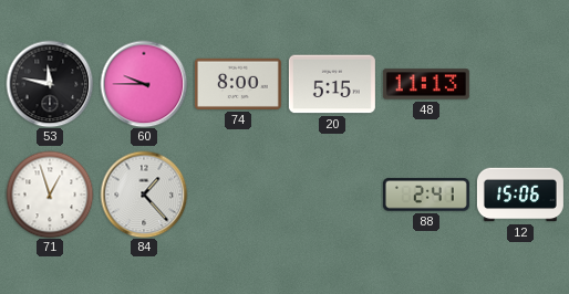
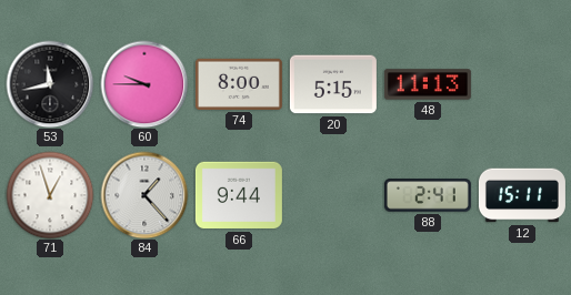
53: 11:47 -> 11:43 (50, 84)
66: none -> 9:44 (239, 195)
12: 15:06 -> 15:11 (522, 195)
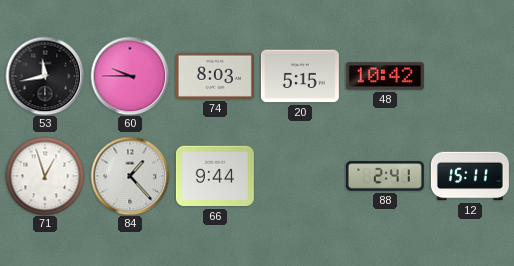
74: 8:00 -> 8:03 (215, 76)
48: 11:13 -> 10:42 (385, 76)
